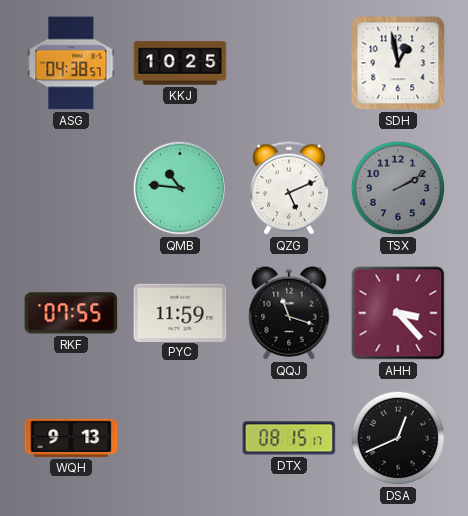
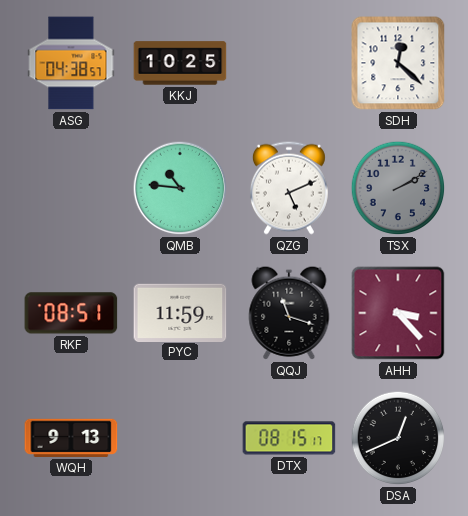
SDH: 12:58 -> 12:22 (398, 63)
RKF: 07:55 -> 08:51 (71, 313)
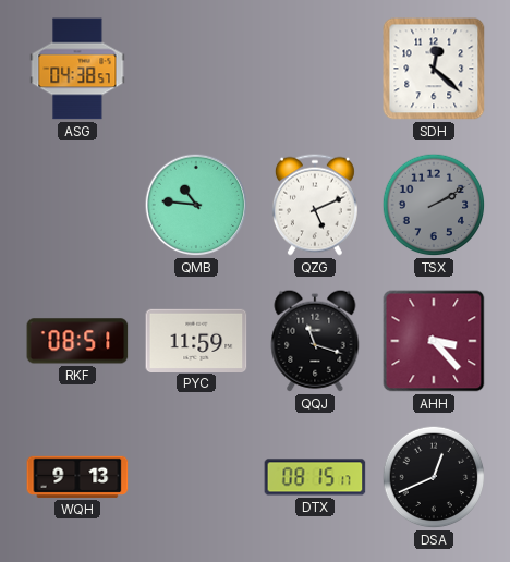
KKJ: 10:25 -> none (180, 63)
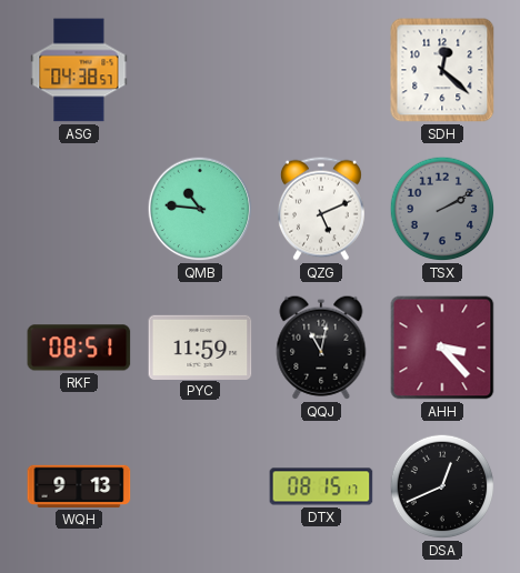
QQJ: 11:18 -> 11:02 (321, 348)
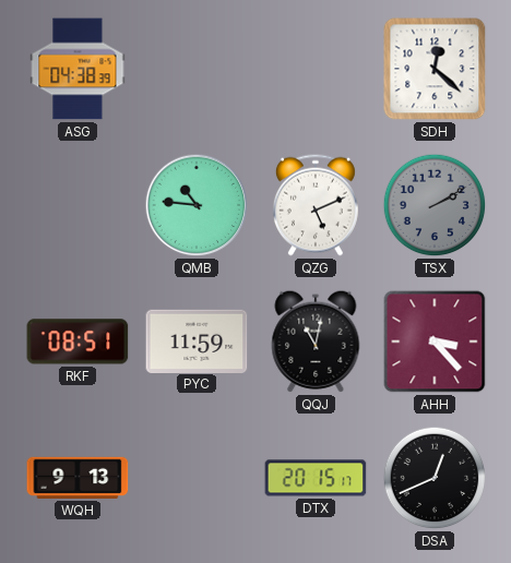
ASG: 04:38:57 -> 04:38:39 (78, 69)
DTX: 08:15 -> 20:15 (316, 478)
